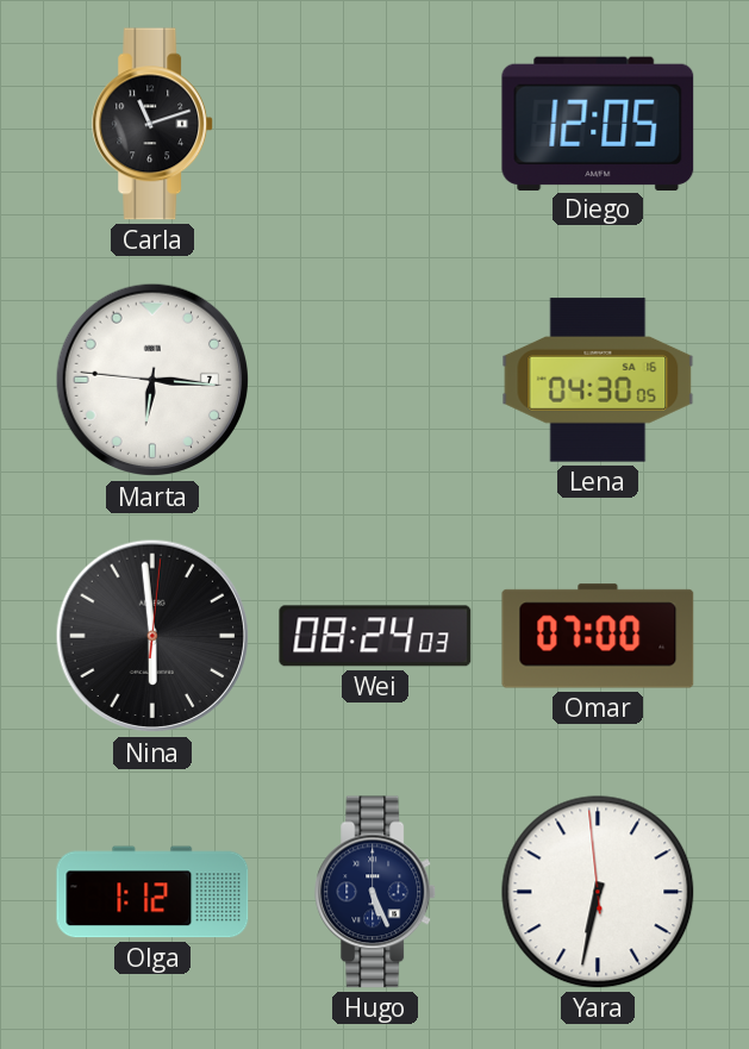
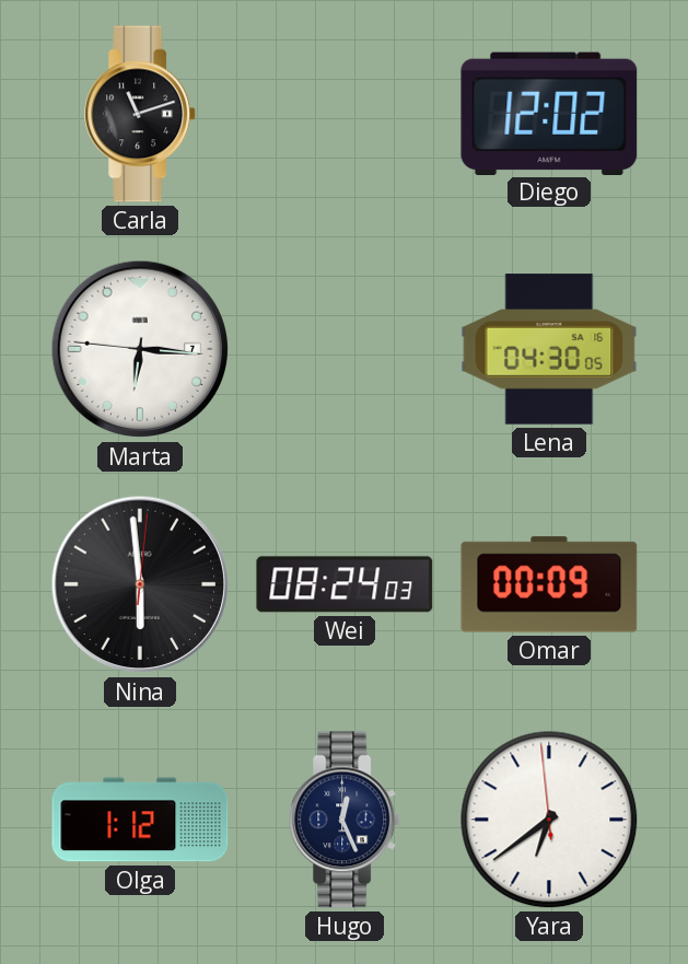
Diego: 12:05 -> 12:02 (549, 113)
Omar: 07:00 -> 00:09 (549, 584)
Hugo: 5:26 -> 12:26 (346, 820)
Yara: 6:31 -> 6:38 (549, 820)
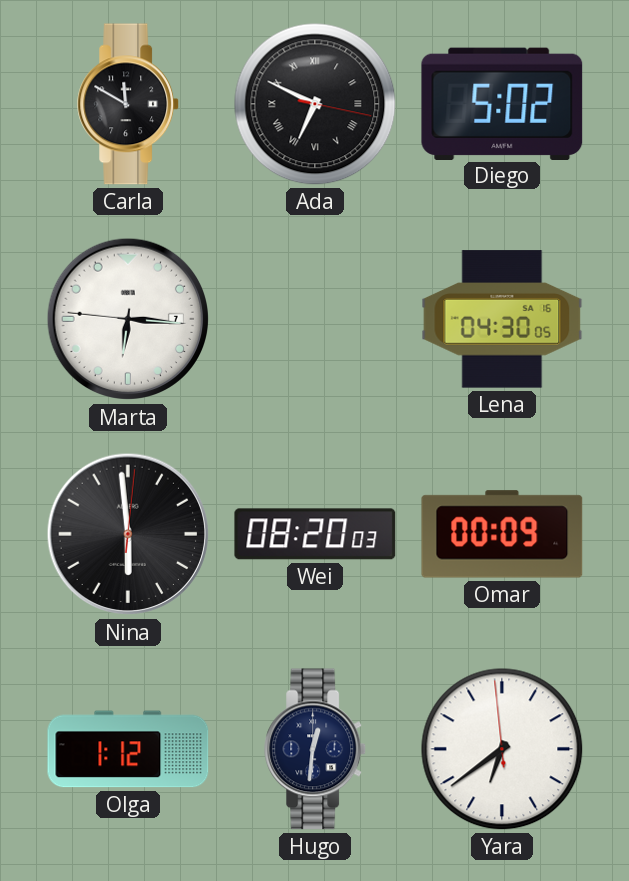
Carla: 11:12 -> 11:50 (129, 104)
Ada: none -> 6:49 (315, 104)
Diego: 12:02 -> 5:02 (502, 103)
Wei: 08:24 -> 08:20 (315, 534)
Hugo: 12:26 -> 12:31 (316, 749)
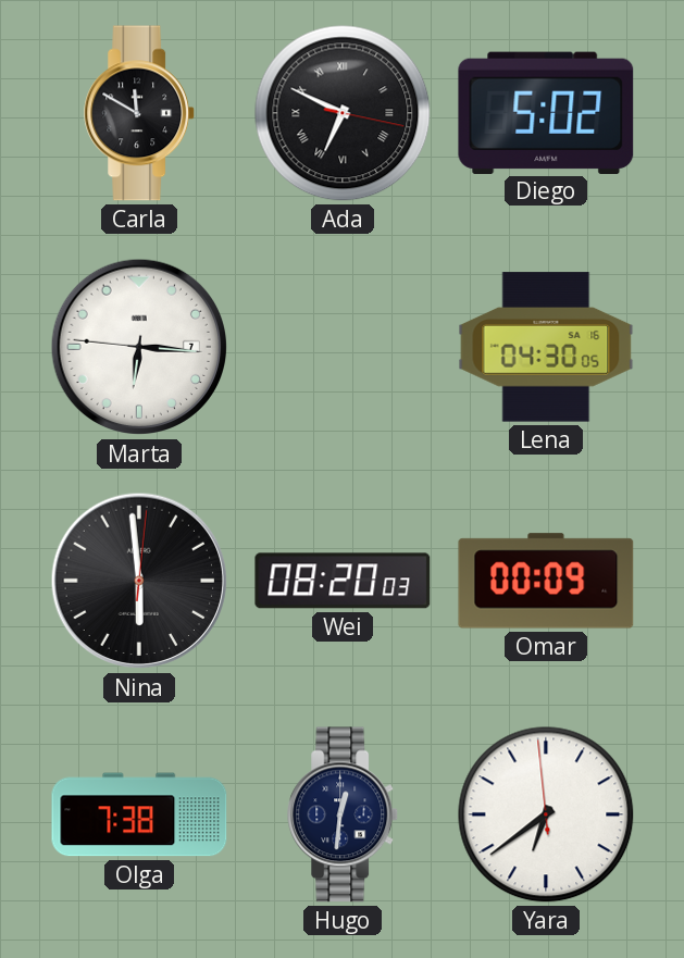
Olga: 1:12 -> 7:38 (139, 814)
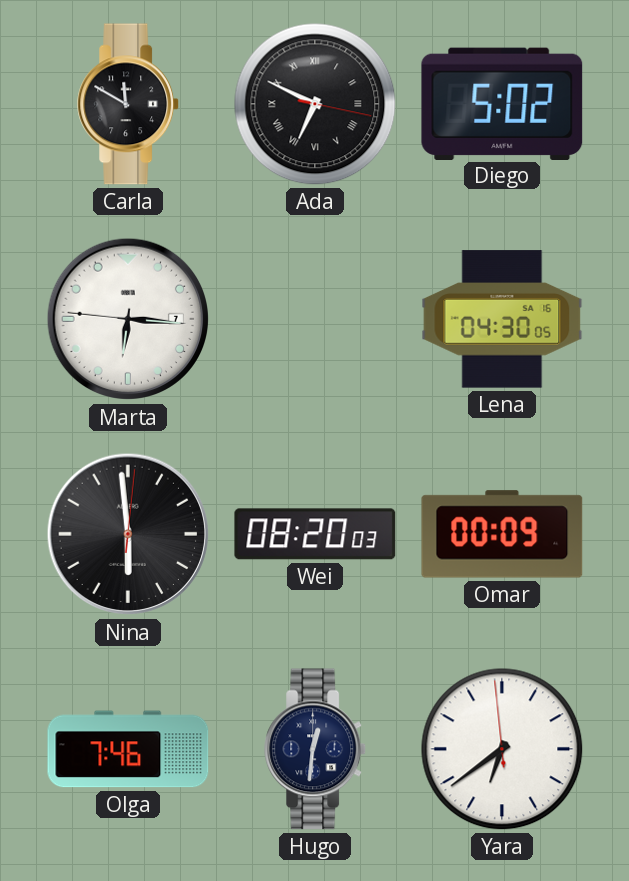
Olga: 7:38 -> 7:46 (128, 749)
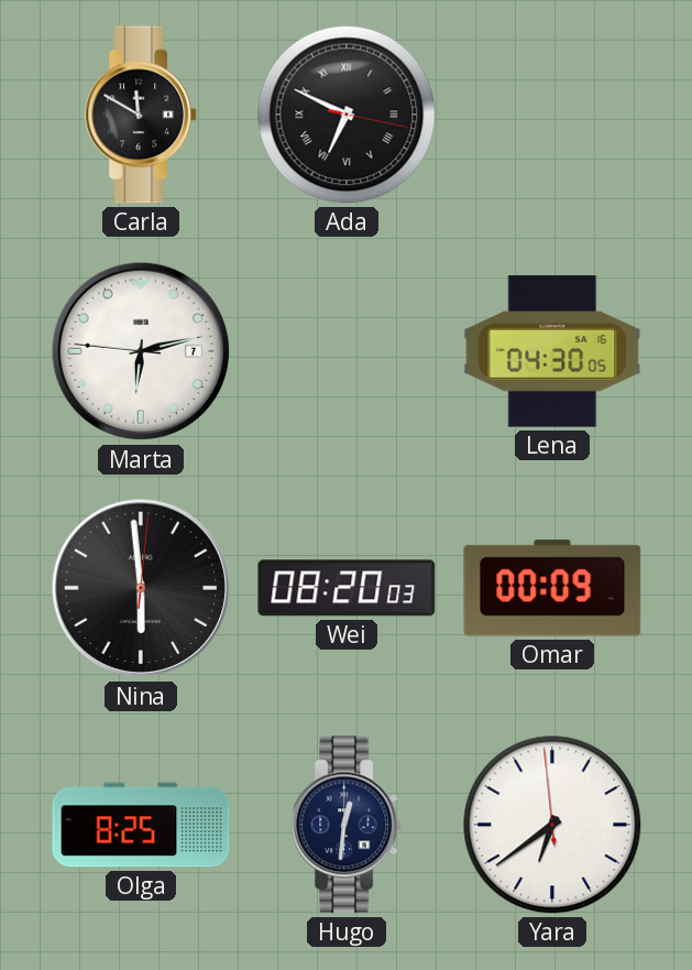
Diego: 5:02 -> none (502, 103)
Marta: 6:15 -> 6:12 (141, 351)
Olga: 7:46 -> 8:25 (141, 825)
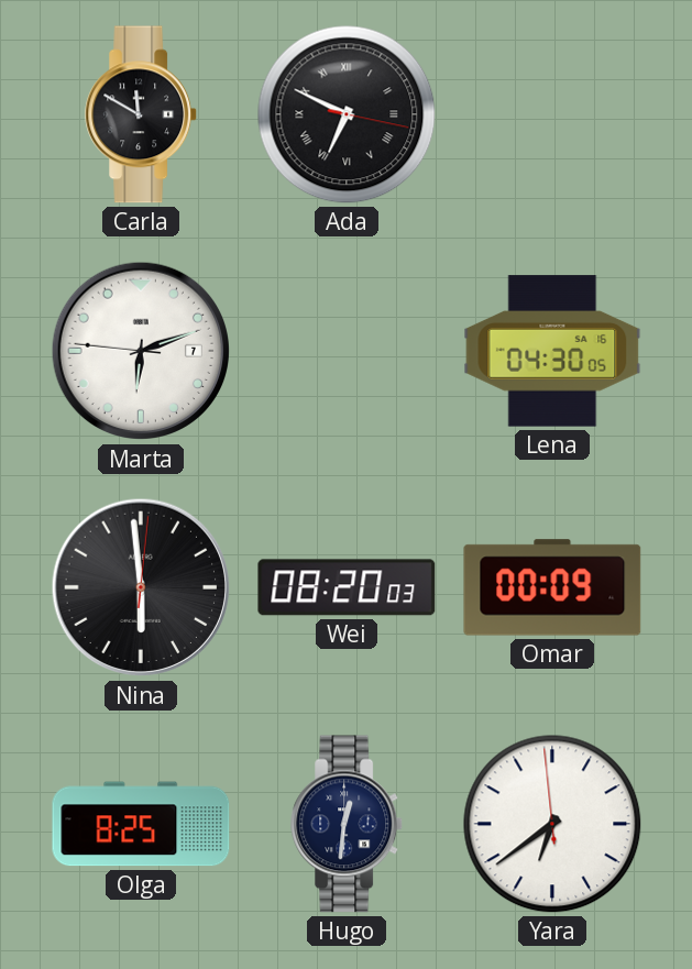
Marta: 6:12 -> 6:11 (141, 351)
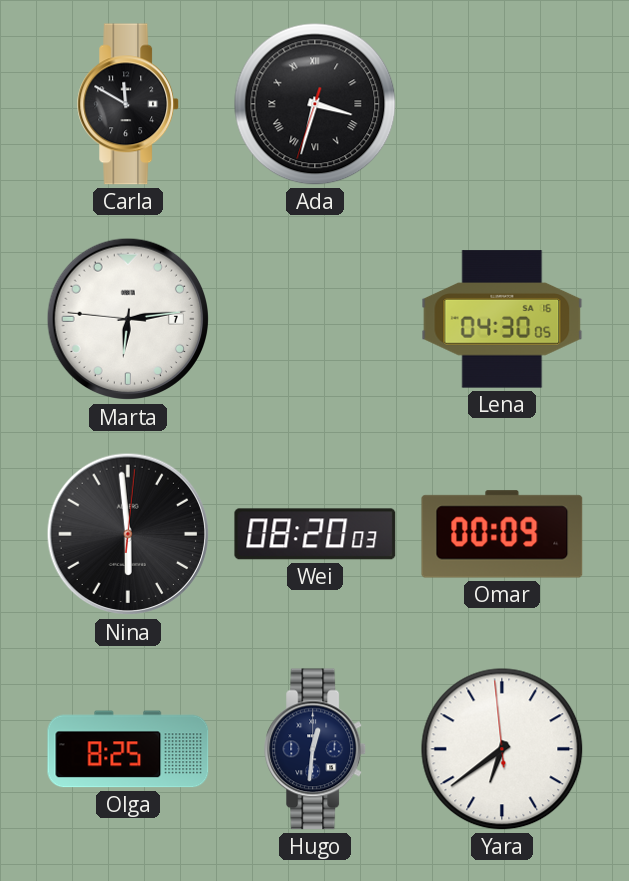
Ada: 6:49 -> 3:32 (315, 104)
Marta: 6:11 -> 6:13 (128, 319)
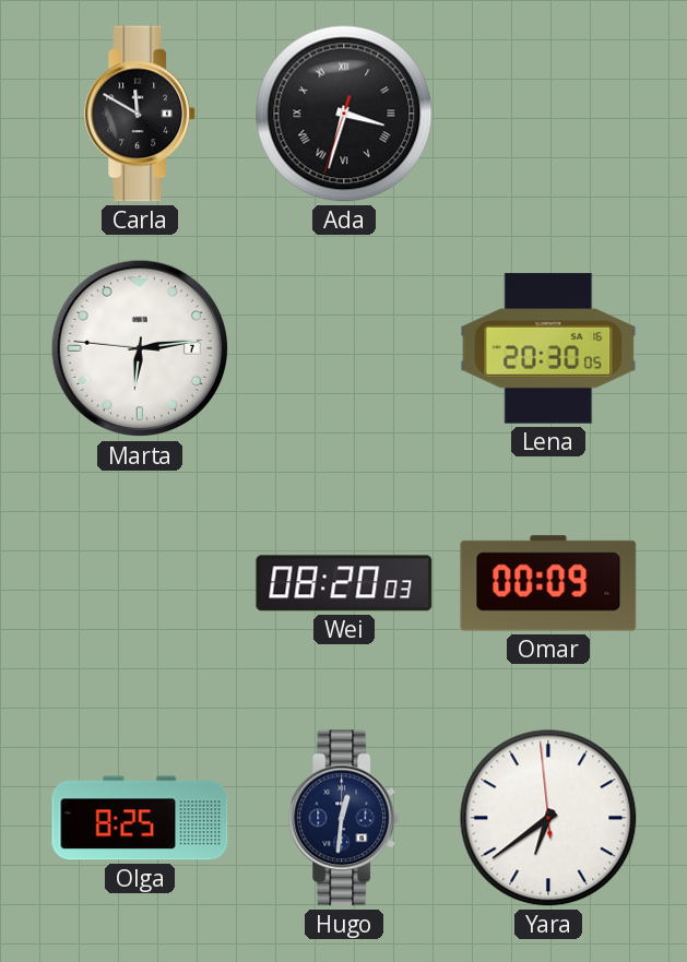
Lena: 04:30 -> 20:30 (548, 348)
Nina: 5:59 -> none (128, 534)
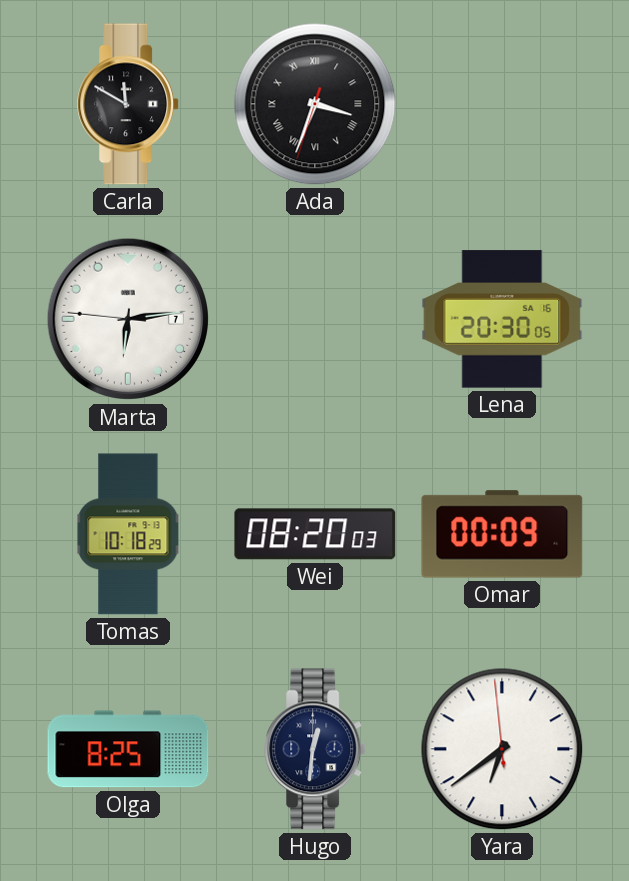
Ada: 3:32 -> 3:33 (315, 104)
Tomas: none -> 10:18 (128, 534)
